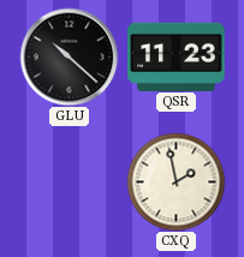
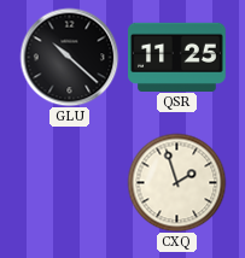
QSR: 11:23 -> 11:25 (177, 57)
CXQ: 1:58 -> 1:57 (176, 182)
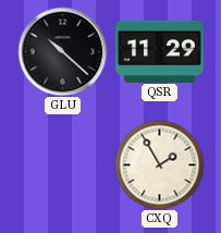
QSR: 11:25 -> 11:29 (160, 51)
CXQ: 1:57 -> 1:55 (159, 164)
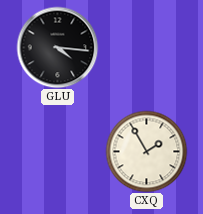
GLU: 10:22 -> 4:16 (57, 47)
QSR: 11:29 -> none (160, 51)
